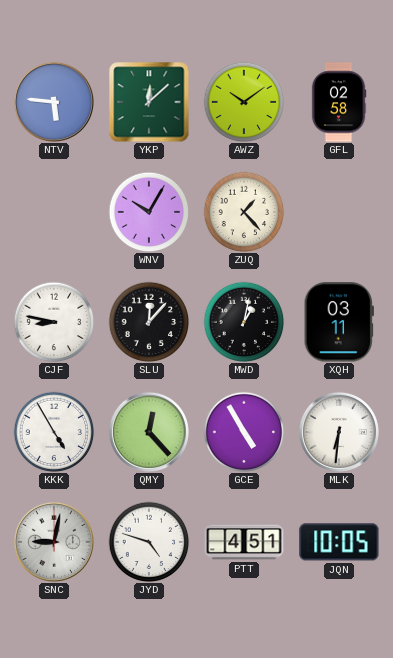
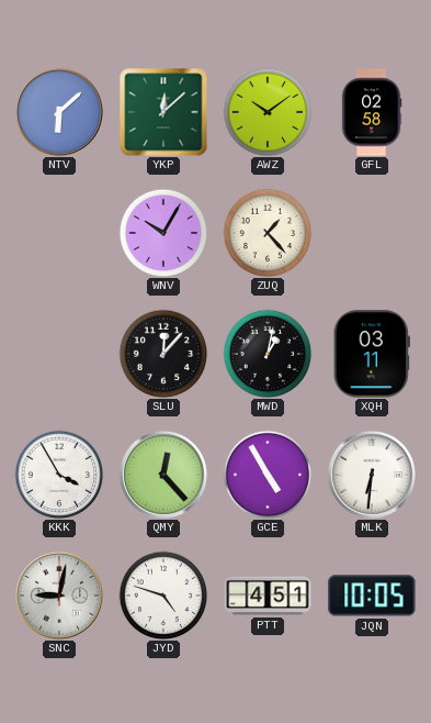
NTV: 5:46 -> 6:08 (59, 112)
CJF: 8:47 -> none (54, 322)
KKK: 4:55 -> 3:55 (59, 475)
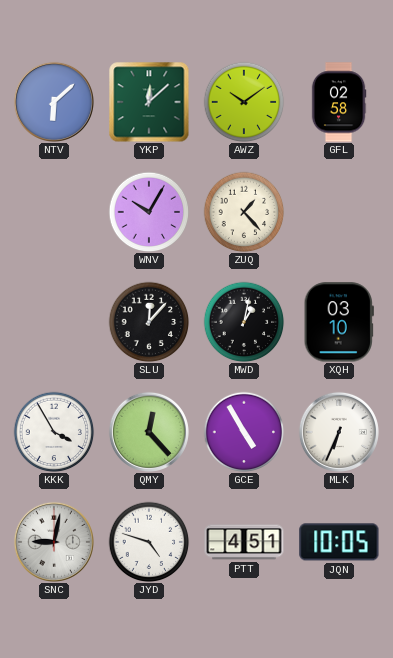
XQH: 03:11 -> 03:10 (339, 322)
MLK: 6:31 -> 6:34 (339, 432)
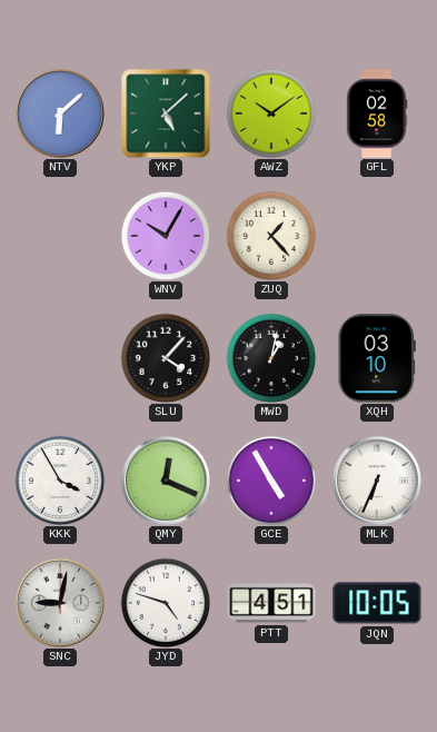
YKP: 12:08 -> 5:08 (166, 113)
SLU: 12:07 -> 4:07 (166, 358)
QMY: 12:23 -> 12:19 (166, 481)
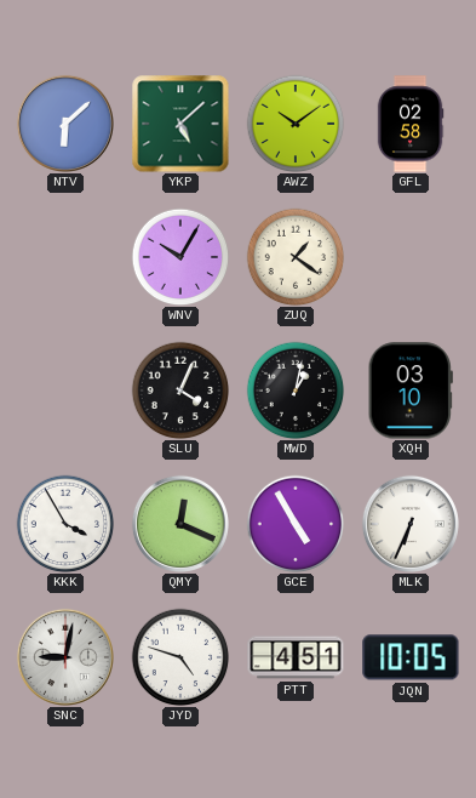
ZUQ: 1:23 -> 1:21 (296, 257)
SLU: 4:07 -> 4:04 (180, 391)
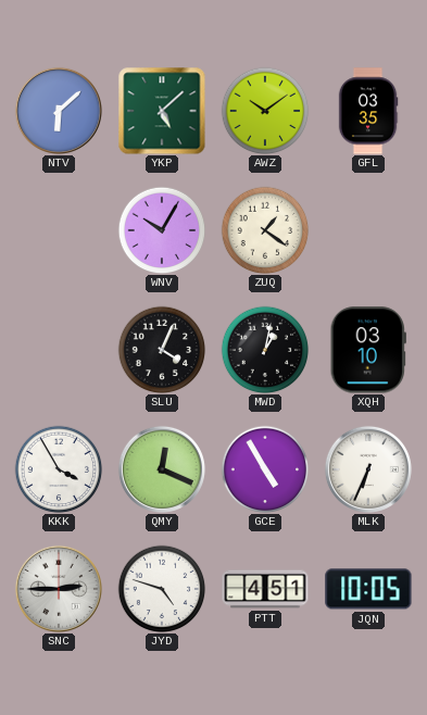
GFL: 02:58 -> 03:35 (368, 111)
SNC: 9:02 -> 2:45 (59, 589)
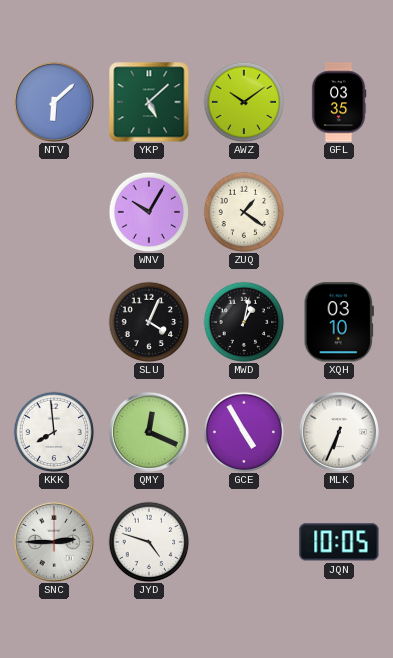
KKK: 3:55 -> 7:59 (54, 432)
PTT: 4:51 -> none (265, 589)
